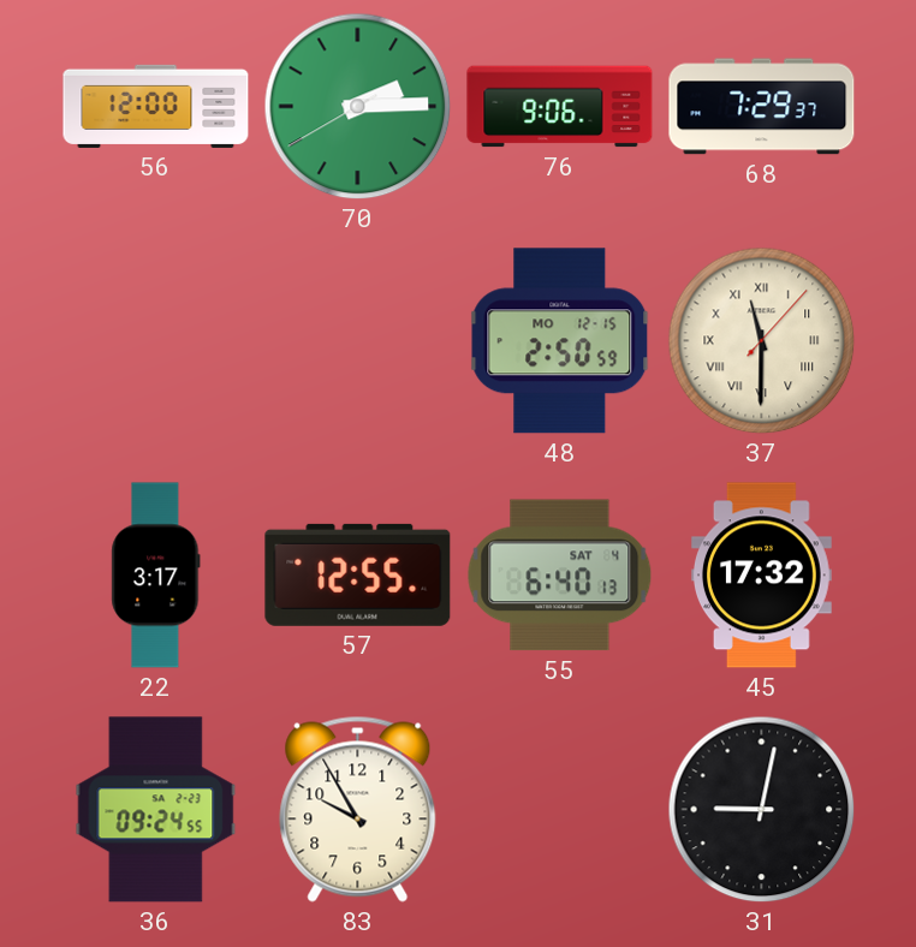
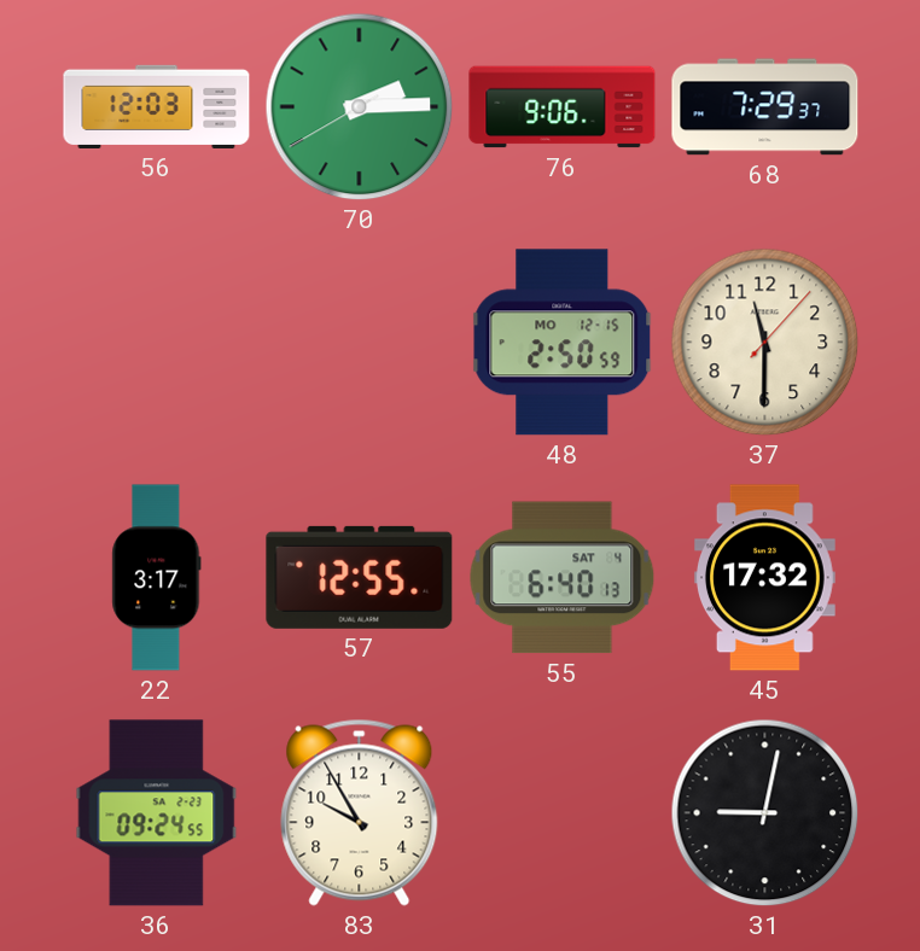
56: 12:00 -> 12:03 (157, 106)
37 numerals: Roman -> Arabic (765, 343)
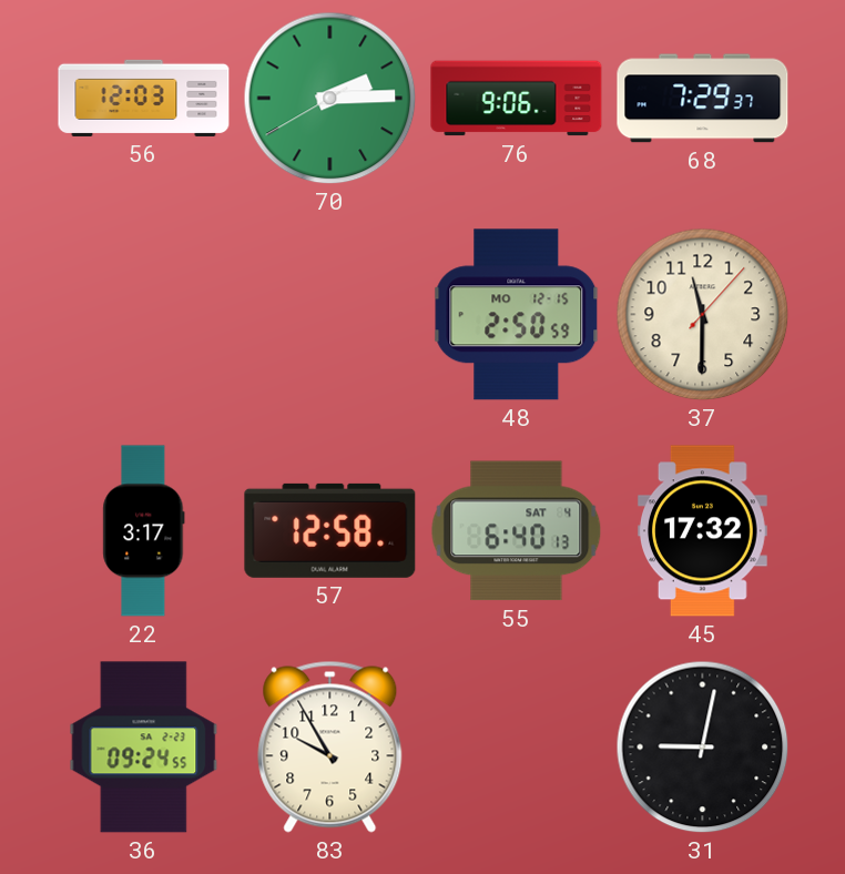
57: 12:55 -> 12:58 (330, 530)
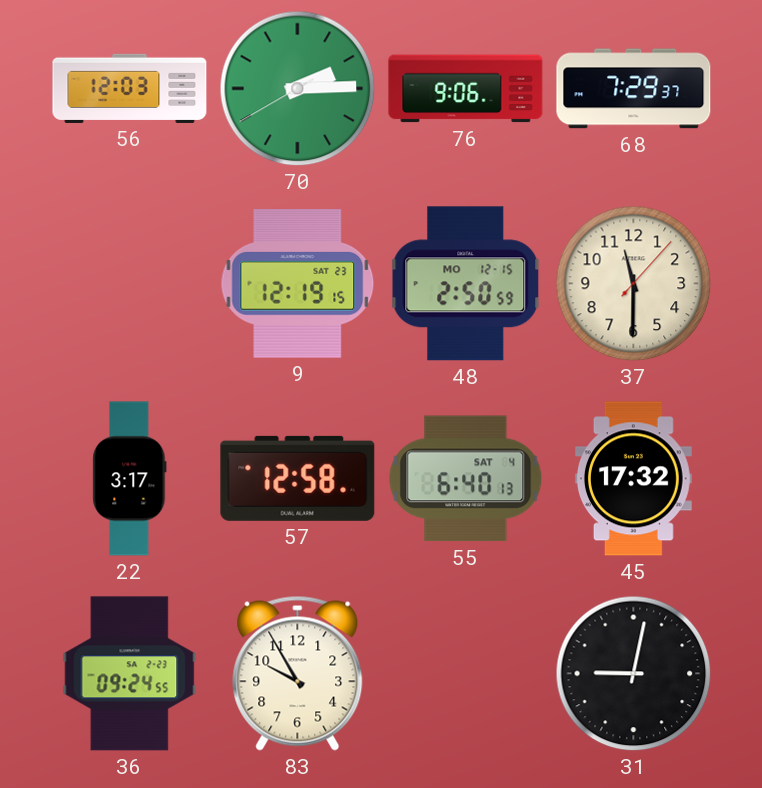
9: none -> 12:19 (298, 284)
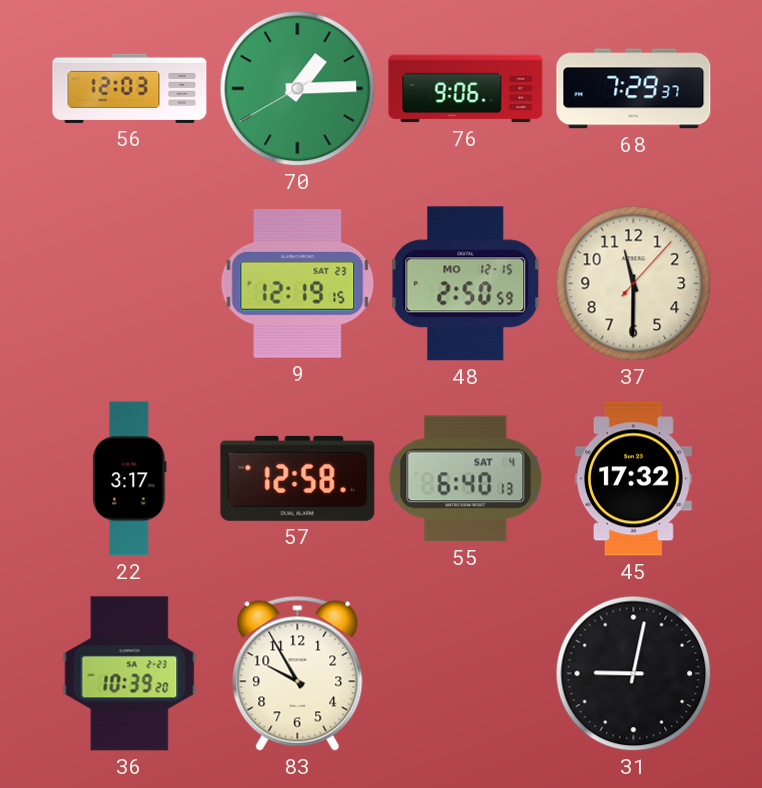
70: 2:14 -> 1:14 (298, 89)
36: 09:24 -> 10:39 (130, 674)
